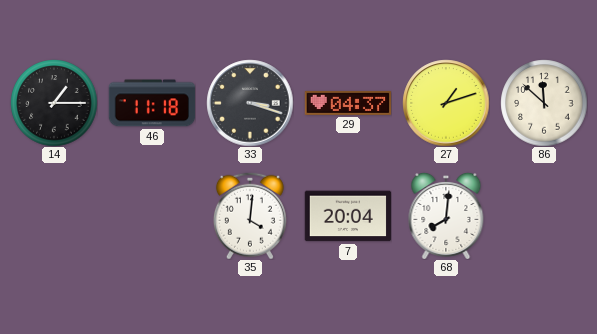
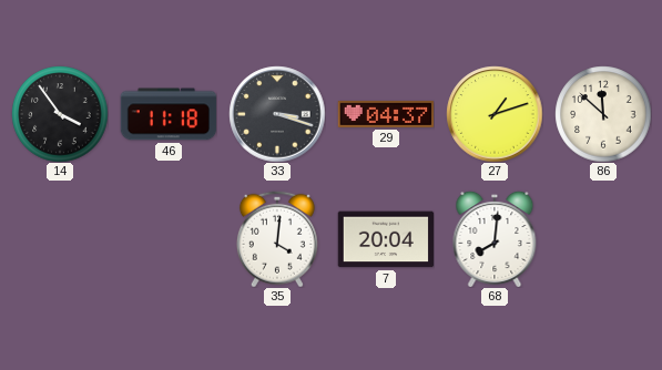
14: 1:15 -> 3:54 (60, 114)
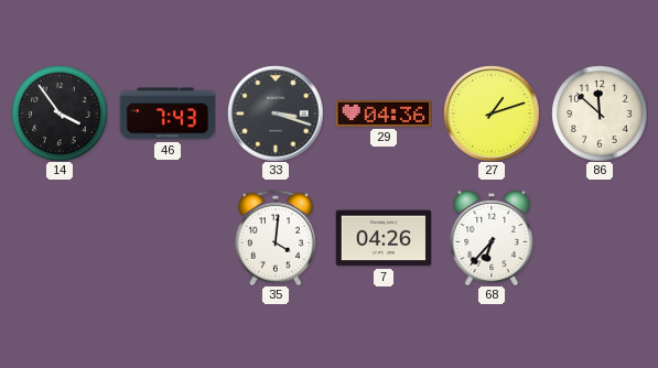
46: 11:18 -> 7:43 (168, 113)
29: 04:37 -> 04:36 (384, 113)
7: 20:04 -> 04:26 (384, 238)
68: 8:01 -> 6:37 (492, 238)
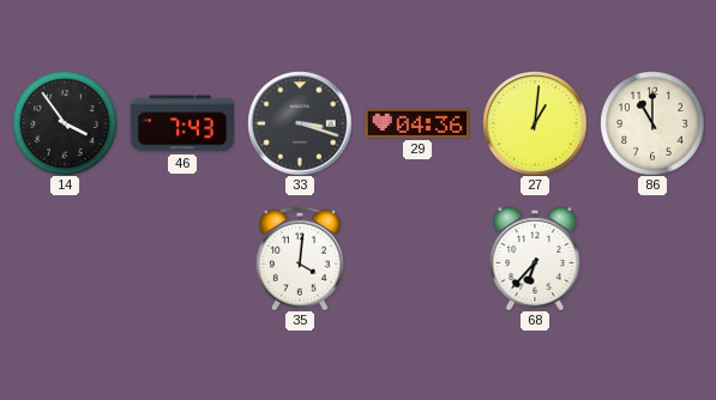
27: 1:12 -> 1:01 (535, 123)
86: 11:52 -> 11:00 (652, 123)
7: 04:26 -> none (384, 238)
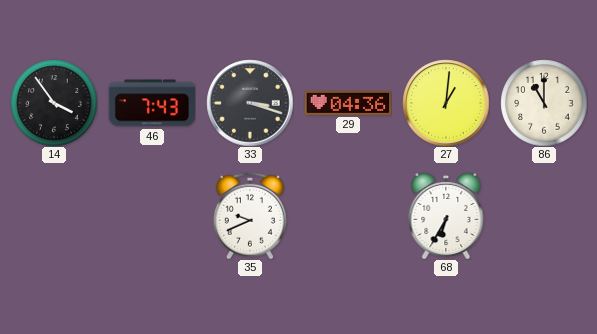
35: 4:01 -> 9:41 (250, 216)
68: 6:37 -> 6:35 (446, 216)
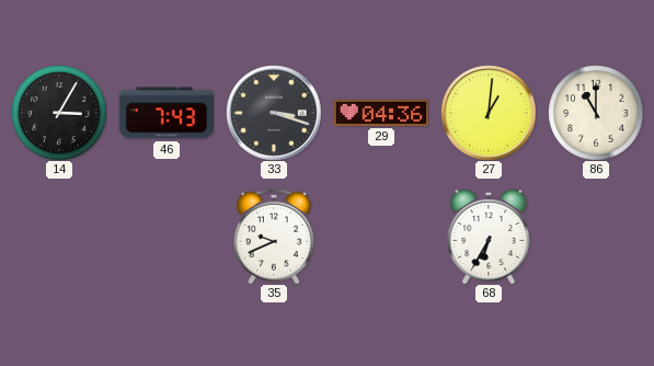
14: 3:54 -> 3:05 (59, 113)
